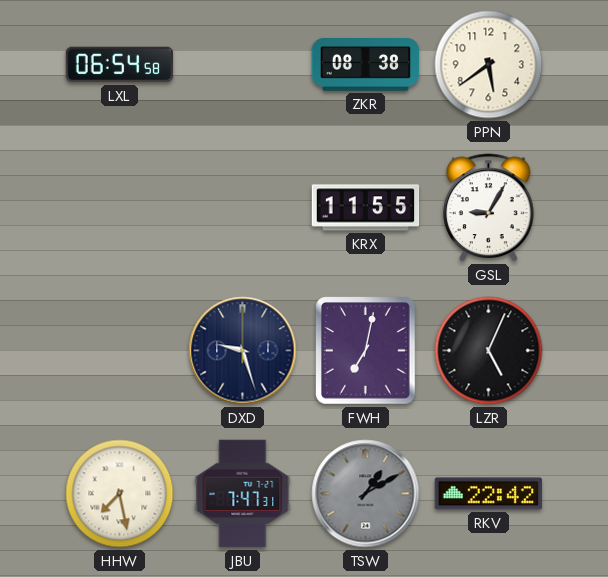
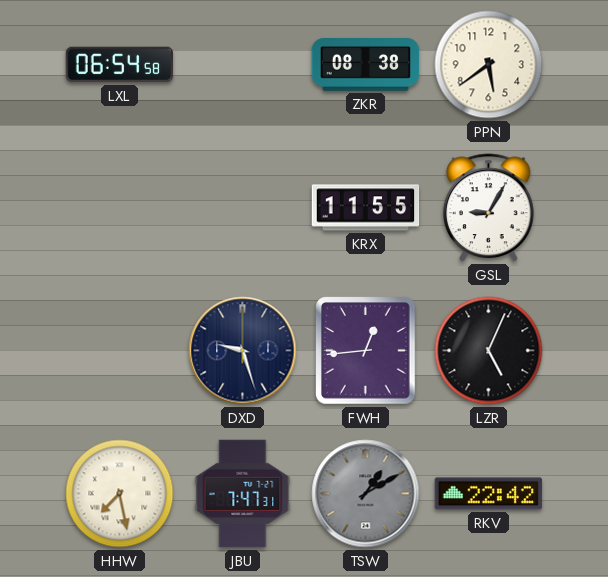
FWH: 7:02 -> 12:44 (366, 351)
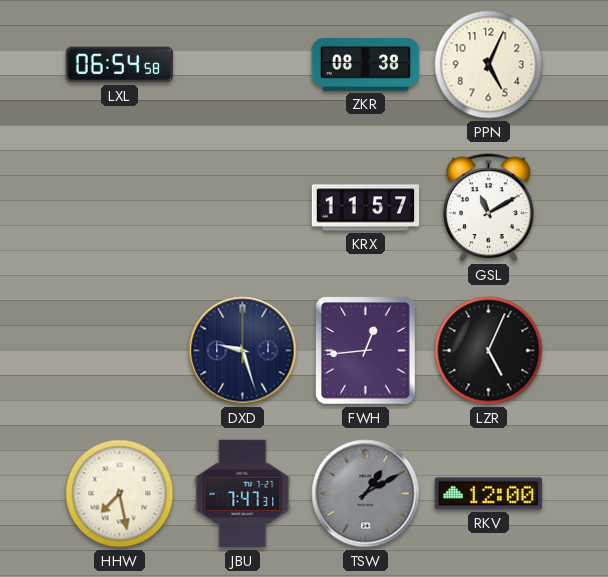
PPN: 5:39 -> 5:04 (489, 65)
KRX: 11:55 -> 11:57 (366, 208)
GSL: 9:05 -> 11:10 (488, 208)
RKV: 22:42 -> 12:00 (489, 494)
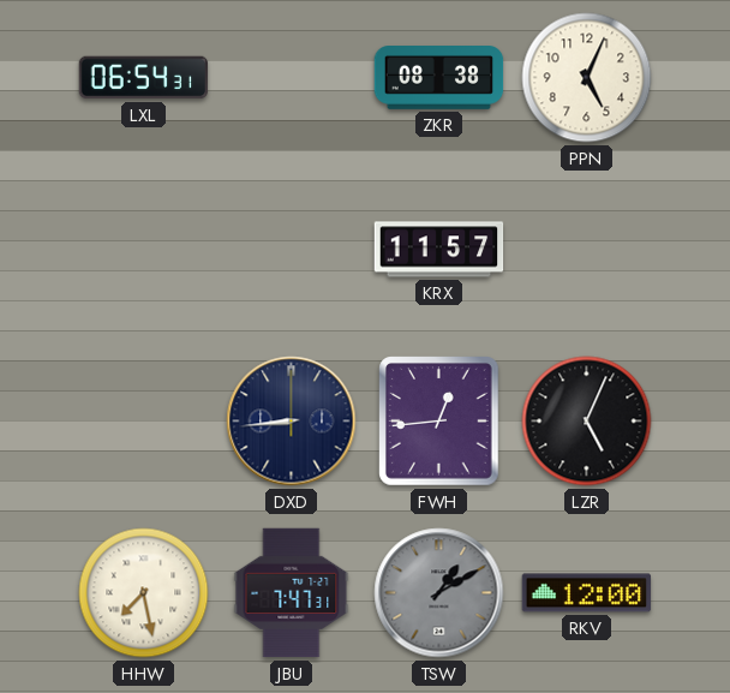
LXL: 06:54:58 -> 06:54:31 (144, 78)
GSL: 11:10 -> none (488, 208)
DXD: 9:27 -> 8:44 (292, 422)
